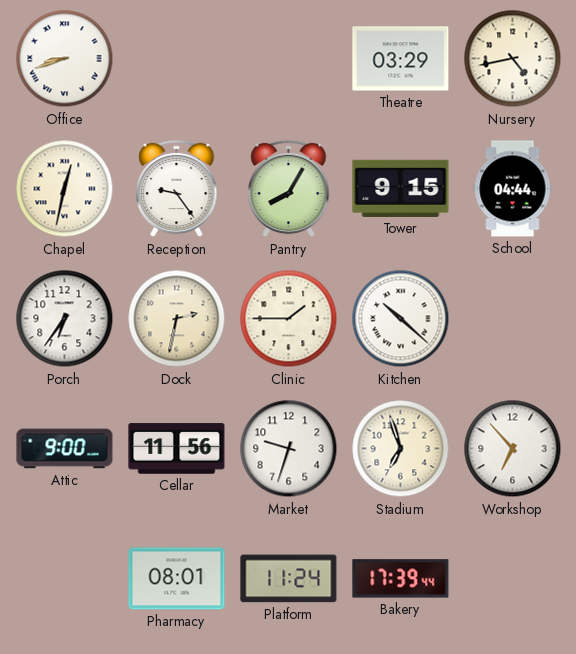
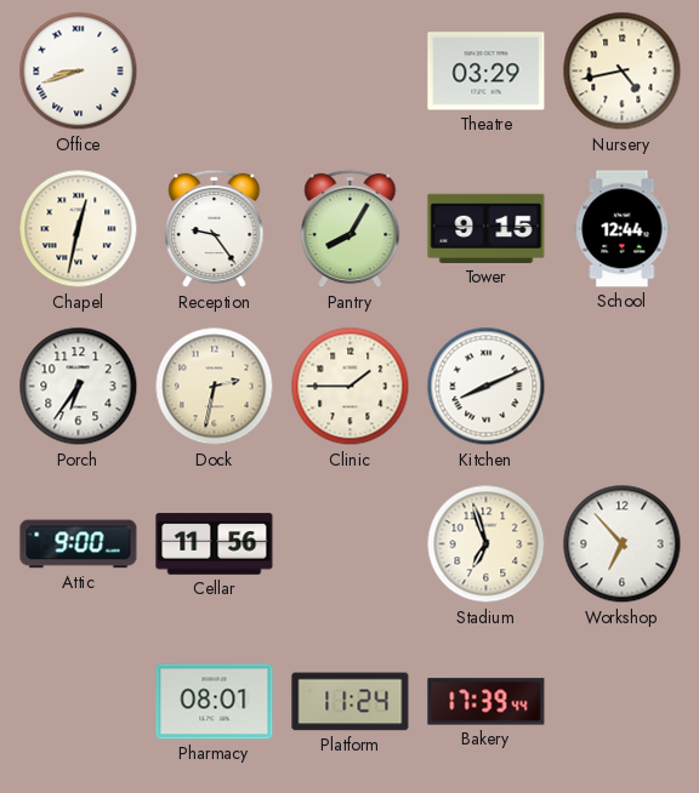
School: 04:44 -> 12:44 (623, 229)
Kitchen: 10:22 -> 8:11 (487, 387)
Market: 9:33 -> none (289, 449)
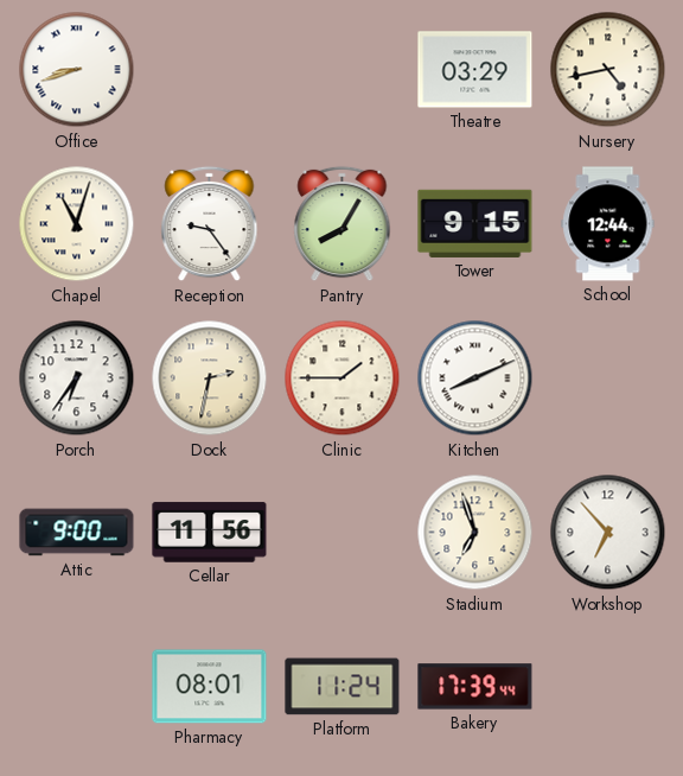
Chapel: 12:32 -> 11:03 (77, 224)
